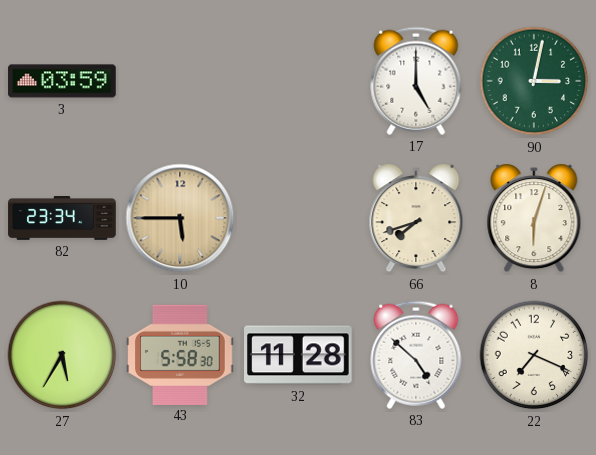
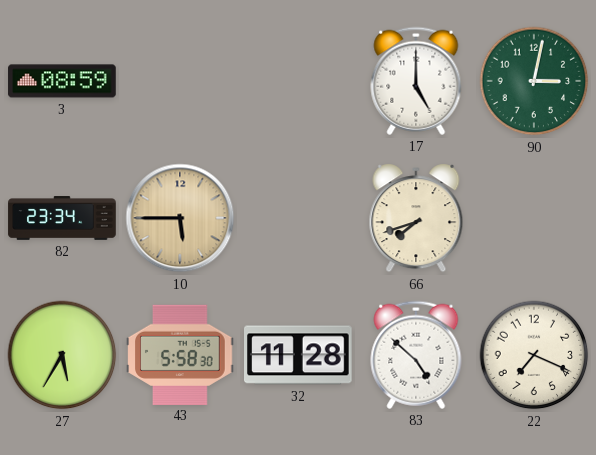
3: 03:59 -> 08:59 (62, 81)
8: 6:03 -> none (534, 218)
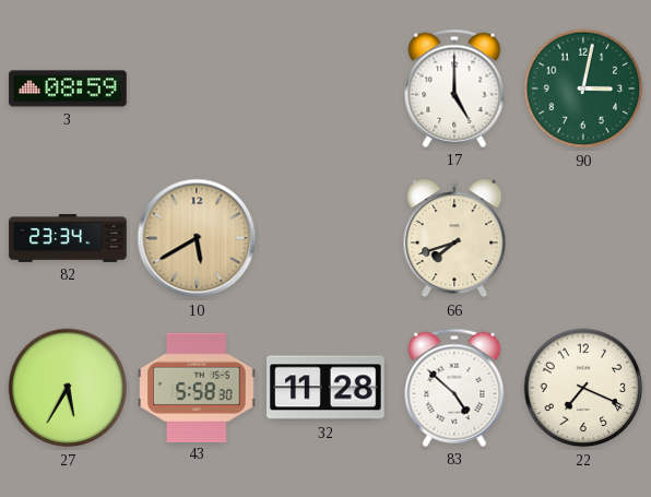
10: 5:45 -> 5:40 (197, 238)
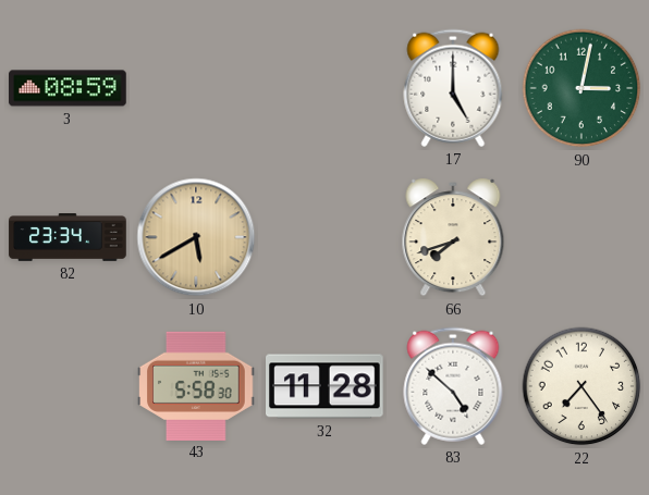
27: 5:35 -> none (68, 388)
22: 7:19 -> 7:24 (581, 386)
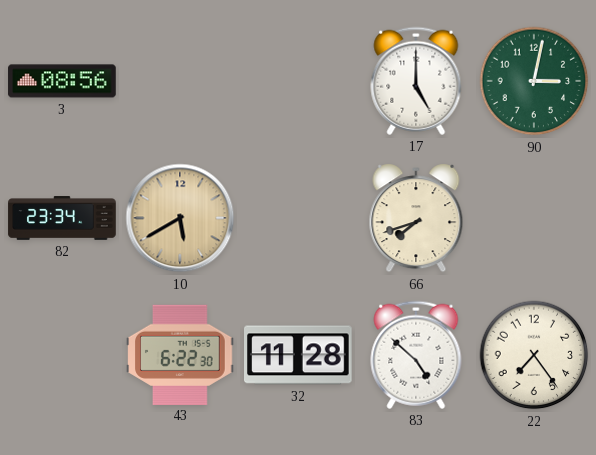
3: 08:59 -> 08:56 (62, 81)
43: 5:58 -> 6:22 (180, 354)
